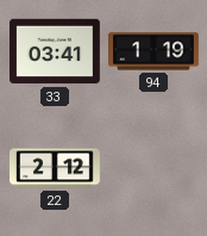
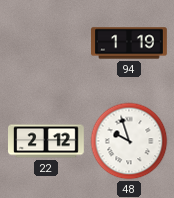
33: 03:41 -> none (56, 51)
48: none -> 9:57 (129, 141)
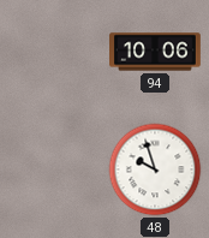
94: 1:19 -> 10:06 (155, 52)
22: 2:12 -> none (47, 141)
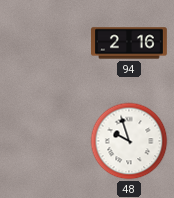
94: 10:06 -> 2:16 (129, 43)
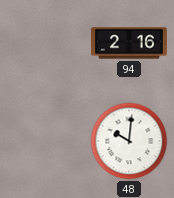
48: 9:57 -> 10:01 (129, 141)
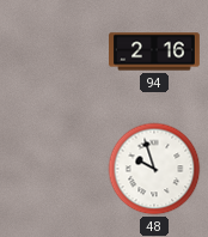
48: 10:01 -> 9:57 (154, 169)
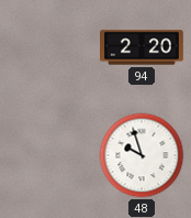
94: 2:16 -> 2:20 (142, 47)
